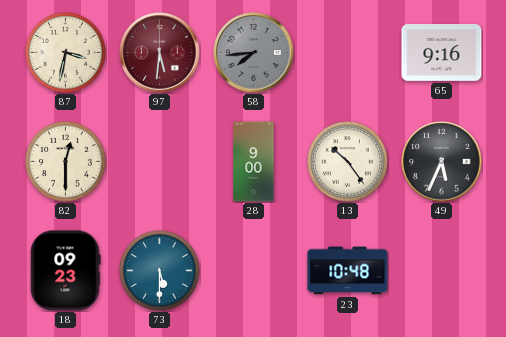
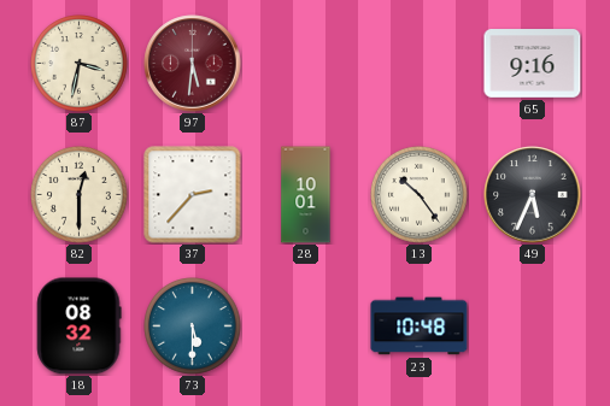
58: 7:44 -> none (254, 53)
37: none -> 2:37 (193, 195)
28: 9:00 -> 10:01 (306, 195)
18: 09:23 -> 08:32 (80, 326)
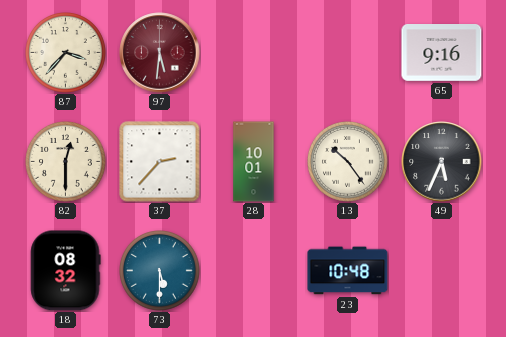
87: 3:32 -> 3:37 (66, 53)
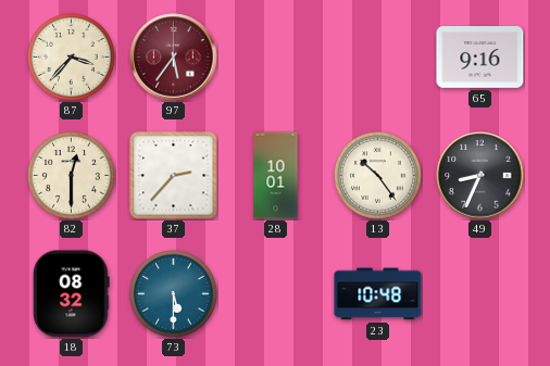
97: 5:31 -> 5:36 (174, 58)
49: 5:34 -> 8:34 (480, 176)
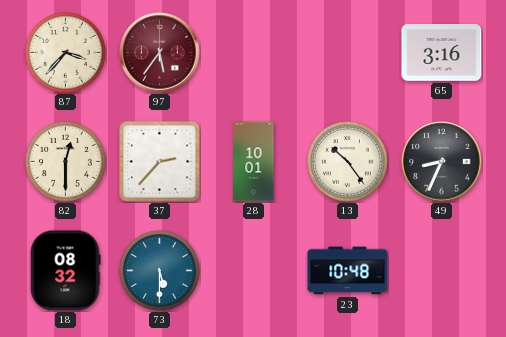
65: 9:16 -> 3:16 (442, 53)
